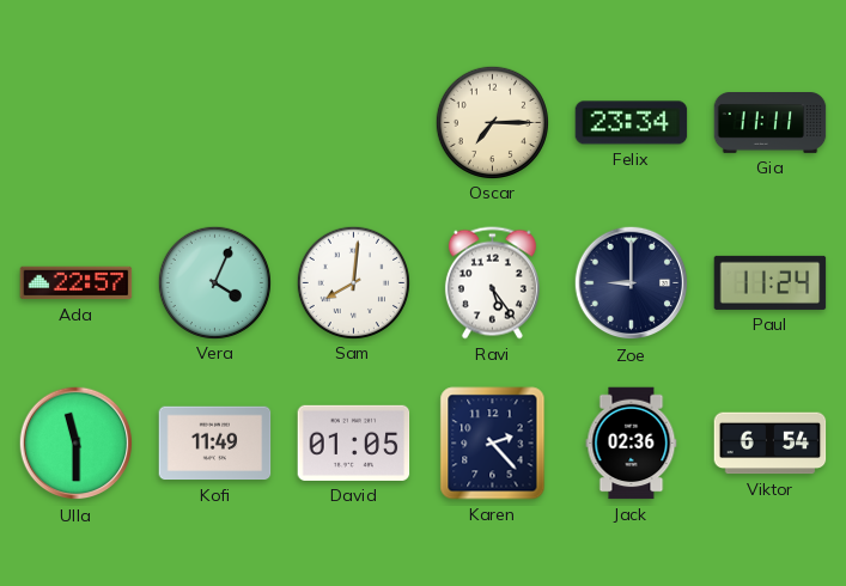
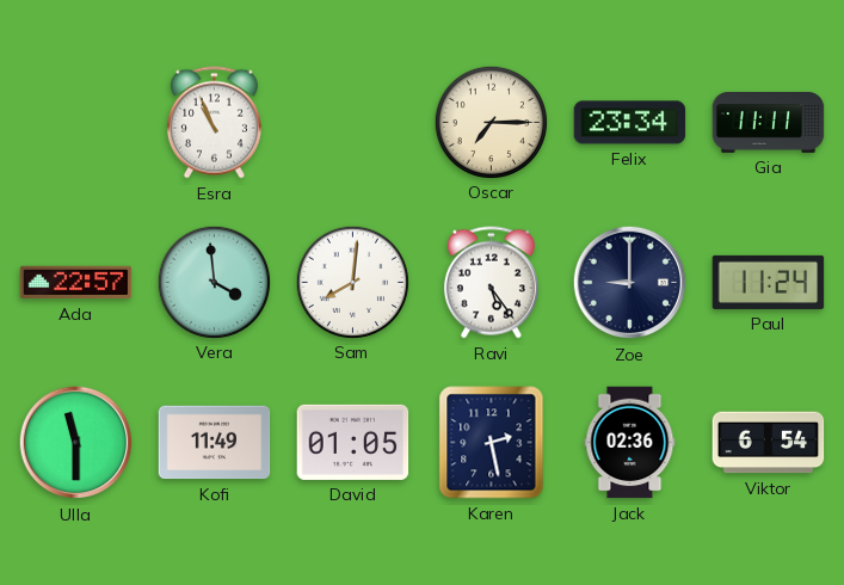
Esra: none -> 10:56 (214, 123)
Vera: 4:04 -> 3:59 (214, 282)
Karen: 2:23 -> 2:28 (492, 443)
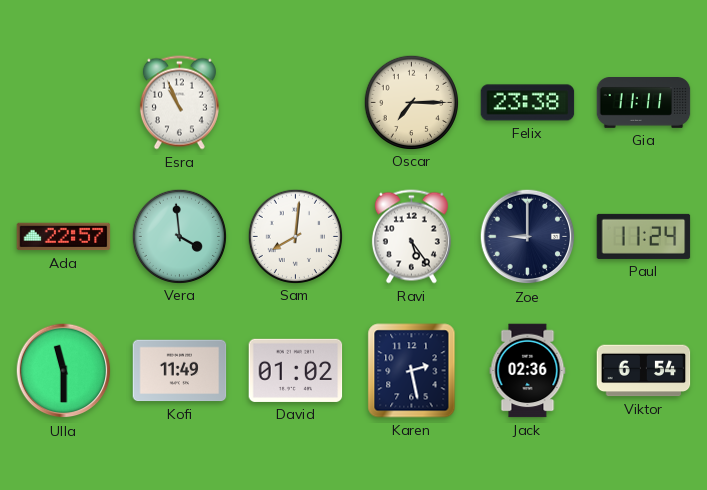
Felix: 23:34 -> 23:38 (528, 103)
David: 01:05 -> 01:02 (296, 370)
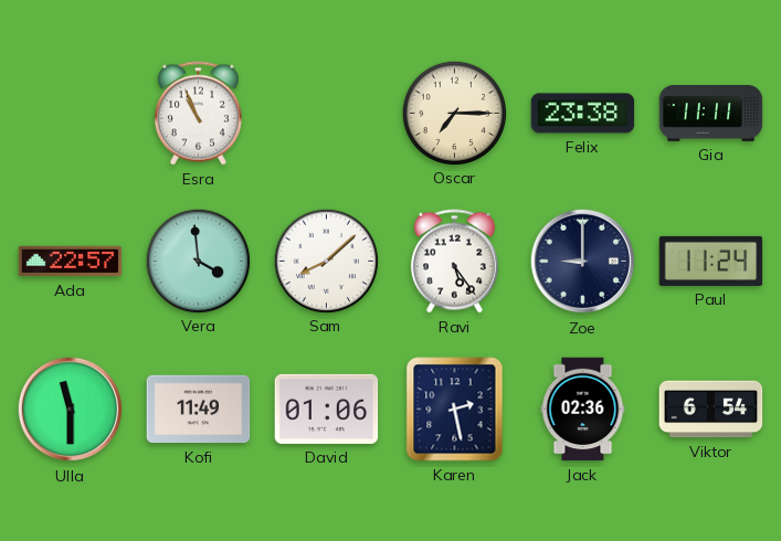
Sam: 8:01 -> 8:08 (326, 261)
David: 01:02 -> 01:06 (327, 409)
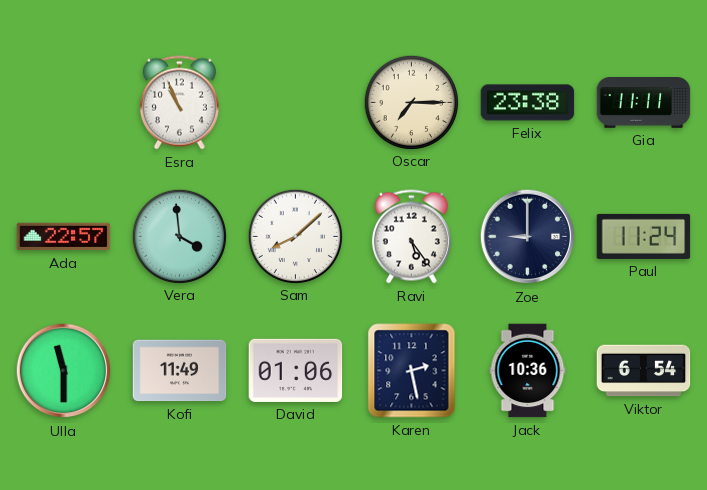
Jack: 02:36 -> 10:36 (528, 371)
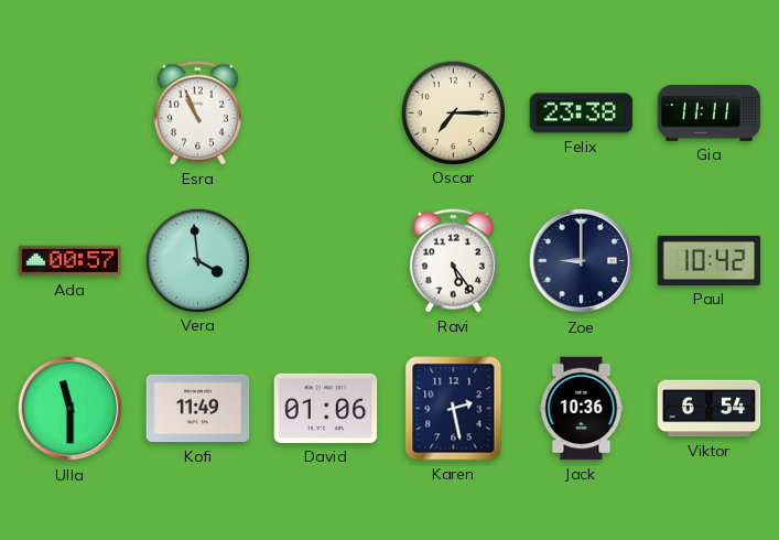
Ada: 22:57 -> 00:57 (71, 261)
Sam: 8:08 -> none (295, 236)
Paul: 11:24 -> 10:42 (710, 260)
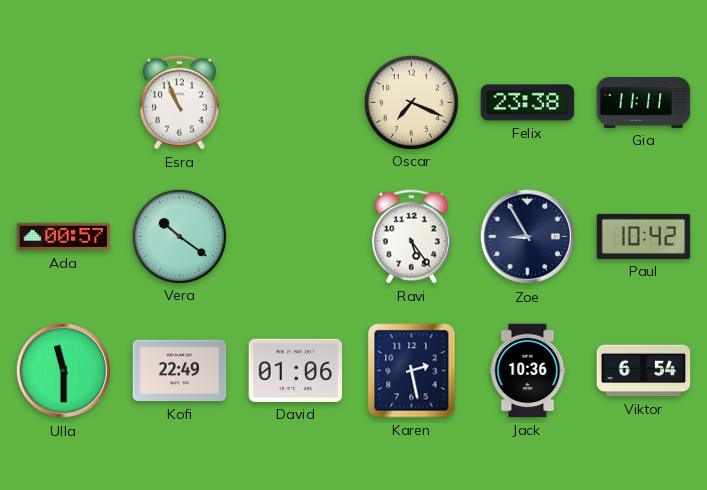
Oscar: 7:15 -> 7:19 (411, 102)
Vera: 3:59 -> 10:21 (179, 236)
Zoe: 9:00 -> 8:55 (528, 237)
Kofi: 11:49 -> 22:49 (180, 371)
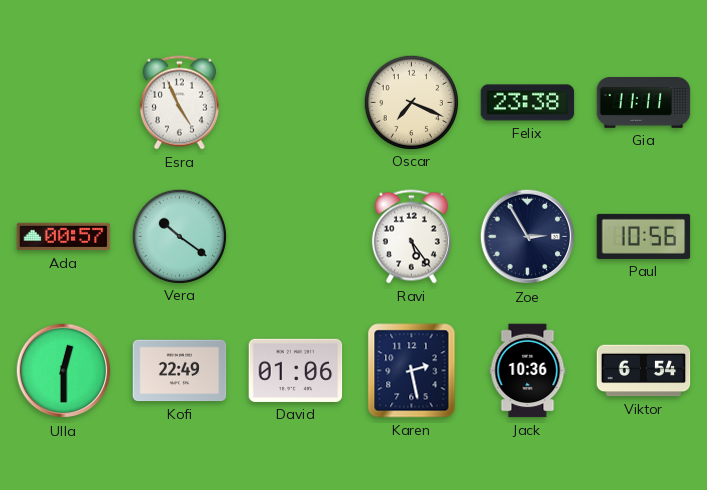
Esra: 10:56 -> 4:56 (179, 103)
Zoe: 8:55 -> 2:55 (528, 237)
Paul: 10:42 -> 10:56 (644, 236)
Ulla: 11:30 -> 12:30 (64, 371)
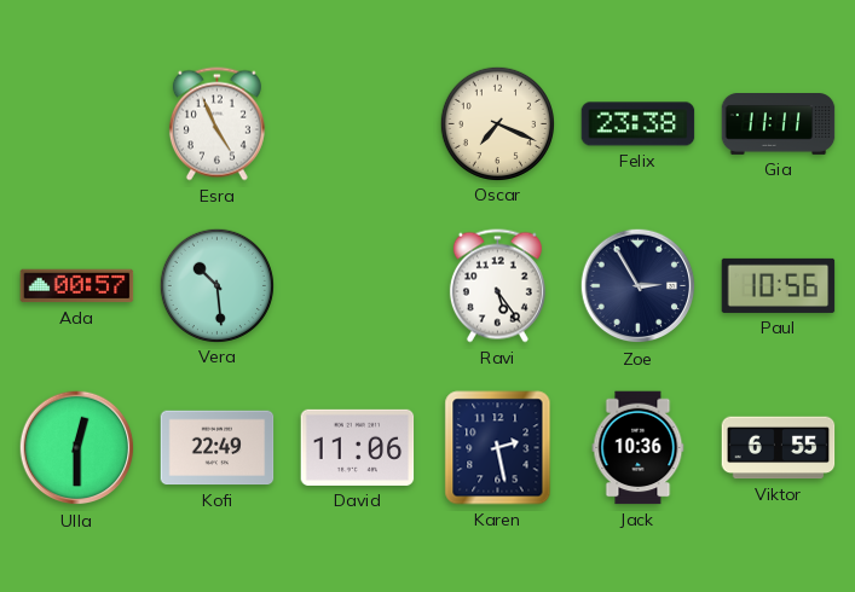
Vera: 10:21 -> 10:29 (216, 285)
David: 01:06 -> 11:06 (358, 447)
Viktor: 6:54 -> 6:55 (779, 448)
